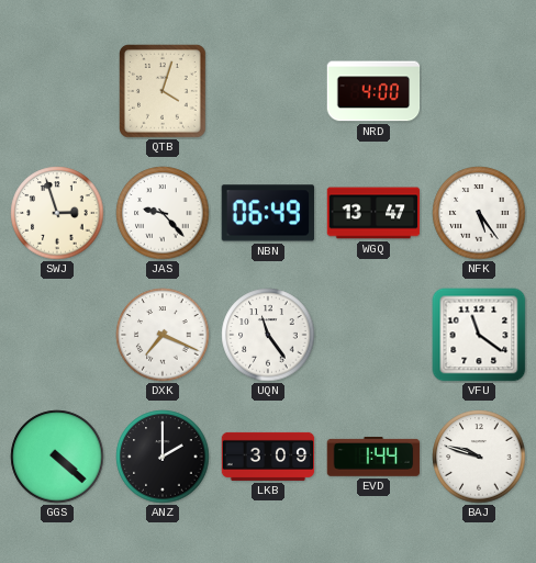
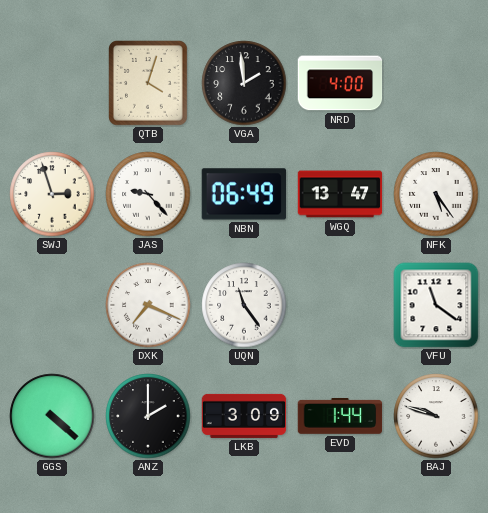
VGA: none -> 1:59 (244, 83)
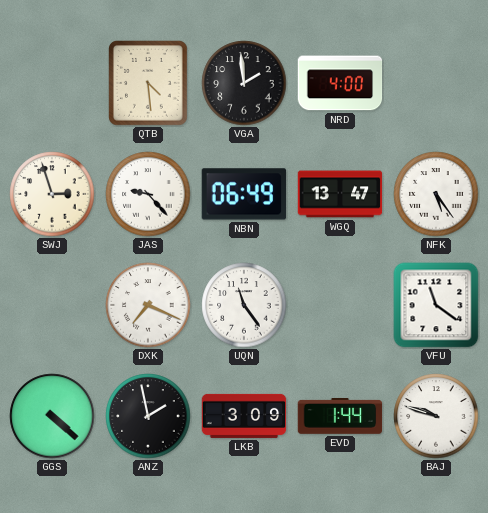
QTB: 4:03 -> 4:29 (149, 84)
ANZ: 2:00 -> 1:58 (148, 416)
